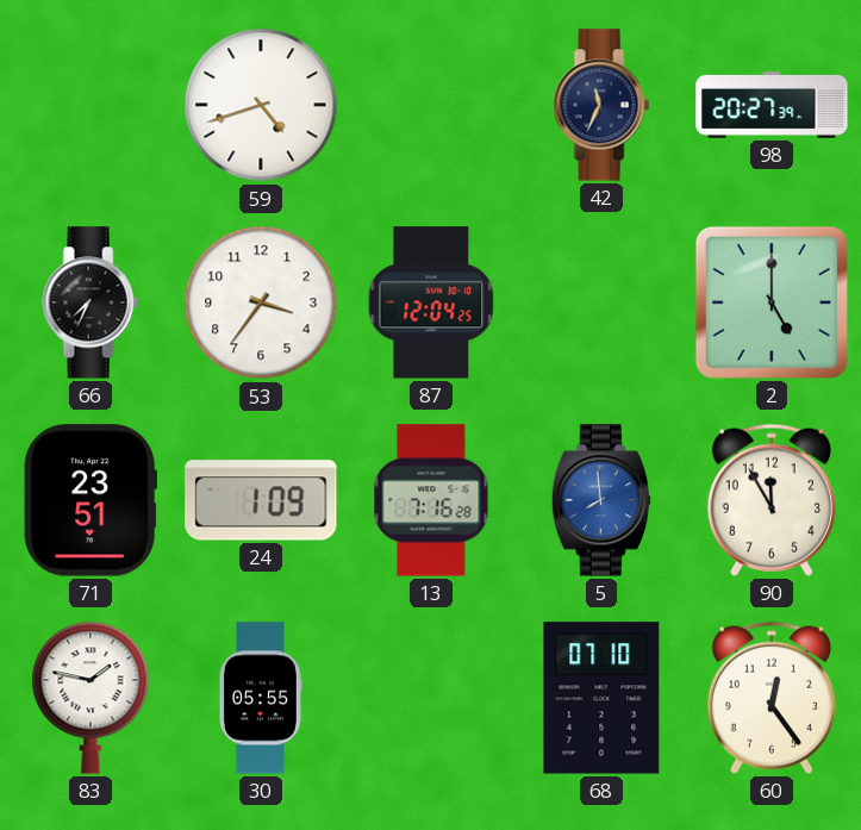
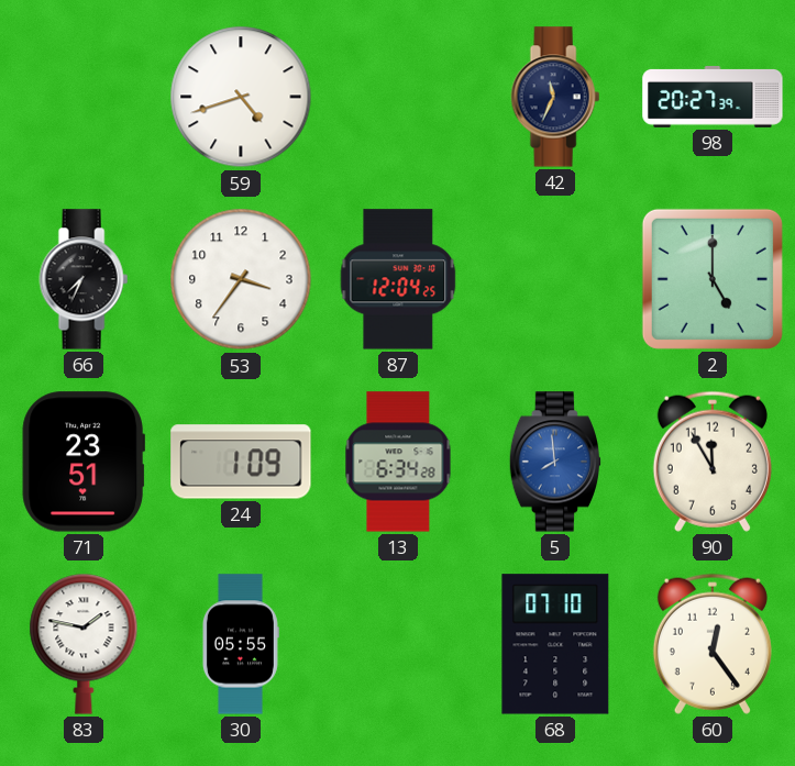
13: 7:16 -> 6:34 (398, 462)
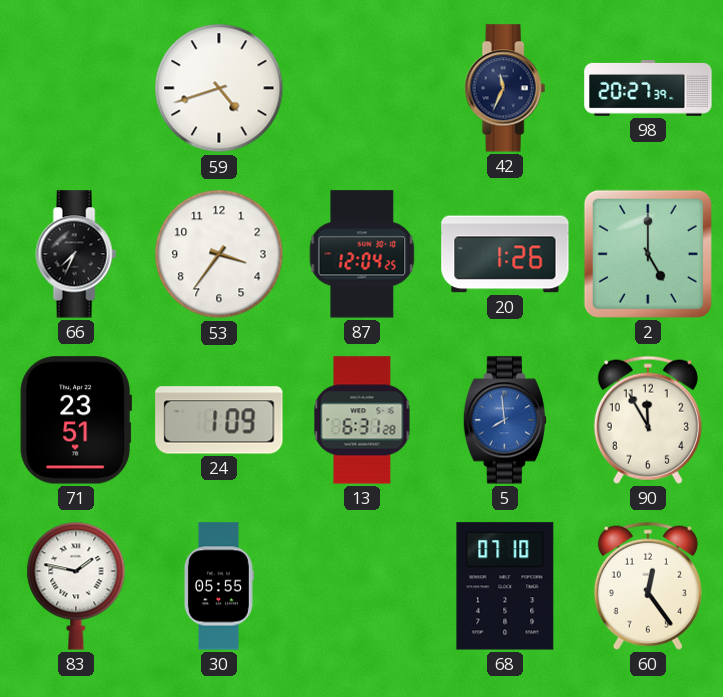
20: none -> 1:26 (505, 254)
13: 6:34 -> 6:31 (362, 420)
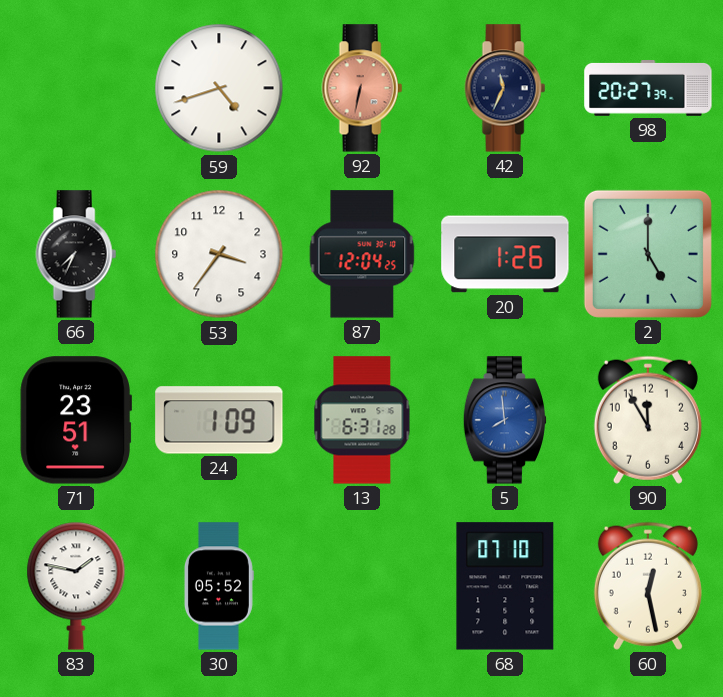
92: none -> 6:32 (362, 88)
30: 05:55 -> 05:52 (218, 586)
60: 12:24 -> 12:28 (648, 586)
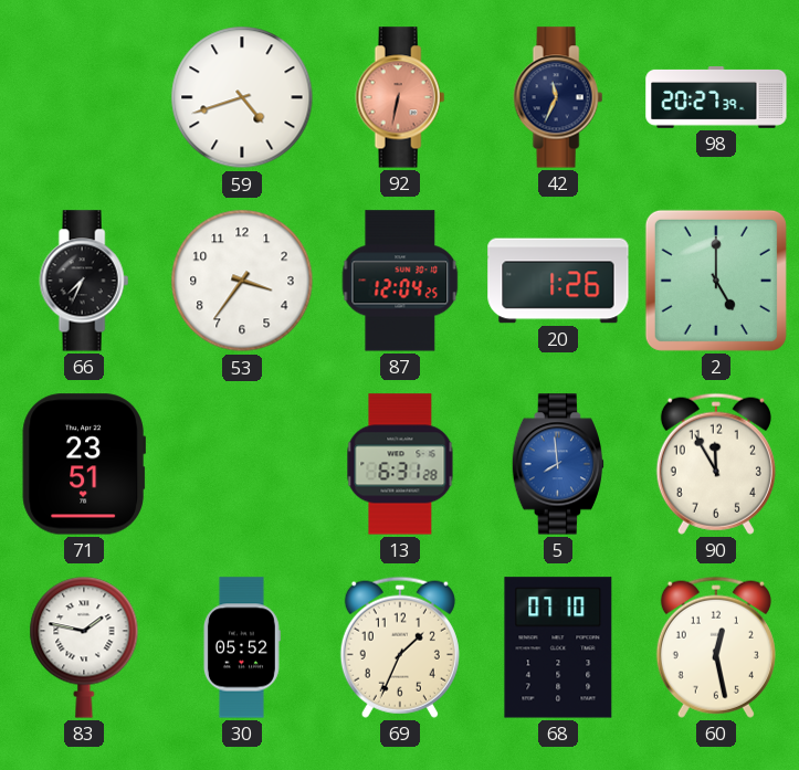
24: 1:09 -> none (219, 420)
69: none -> 1:34 (400, 647)
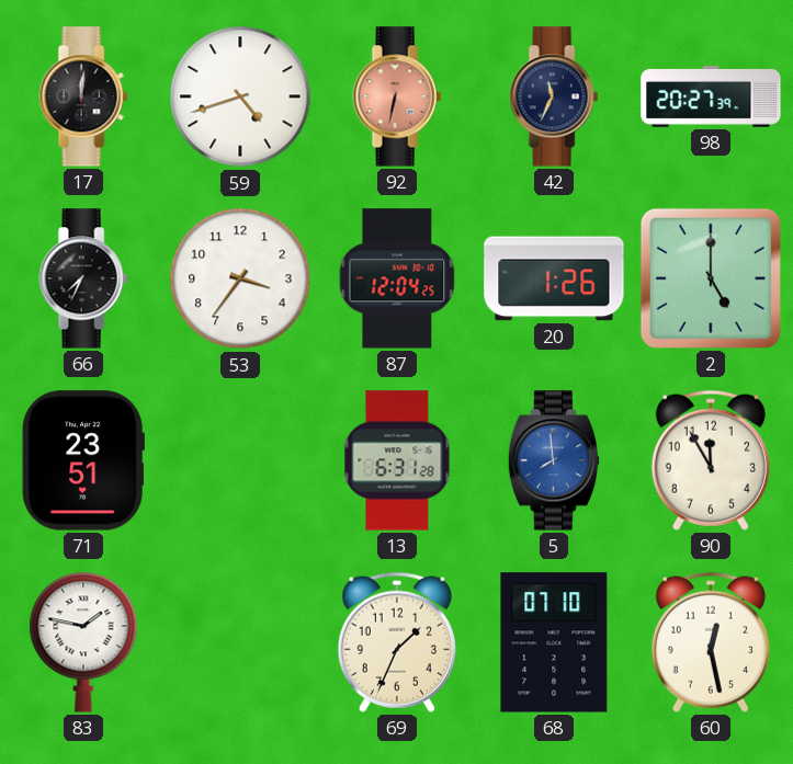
17: none -> 12:01 (83, 96)
30: 05:52 -> none (241, 647)
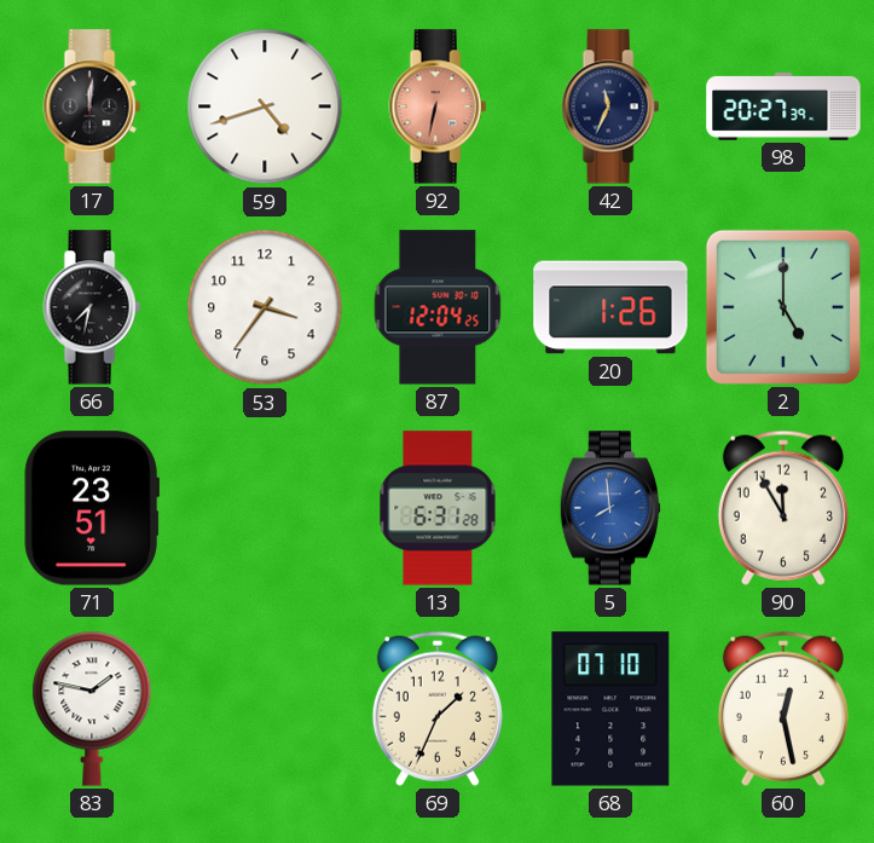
66: 7:34 -> 7:32 (92, 307)
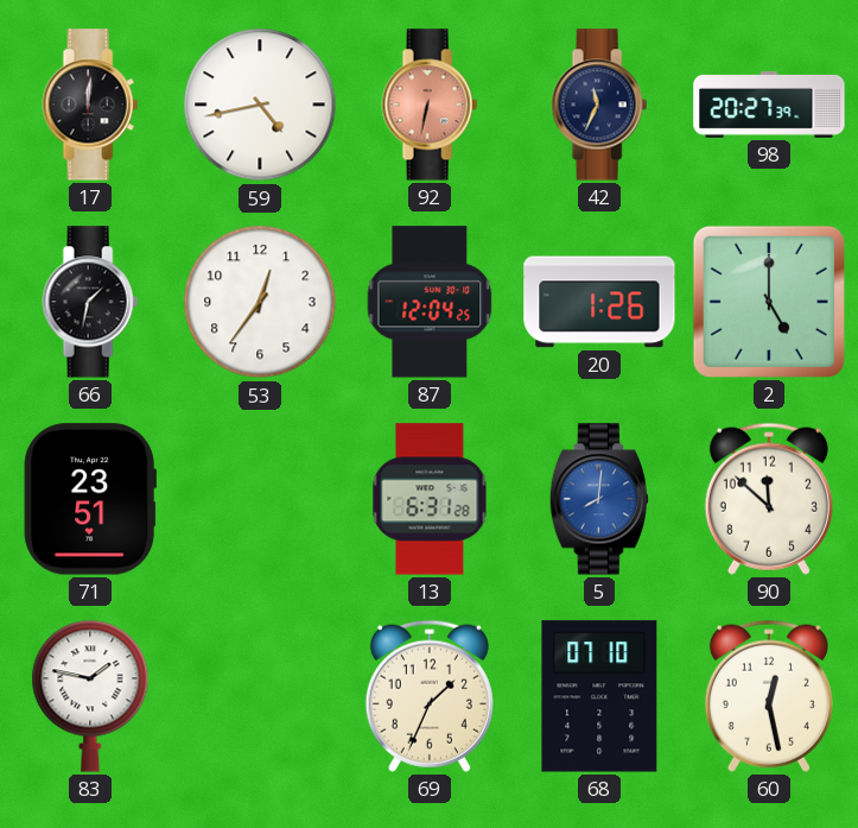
59: 4:42 -> 4:43 (260, 105)
66: 7:32 -> 1:32 (90, 302)
53: 3:36 -> 12:36 (260, 302)
5: 7:59 -> 8:01 (598, 499)
90: 11:55 -> 11:52 (769, 499)
